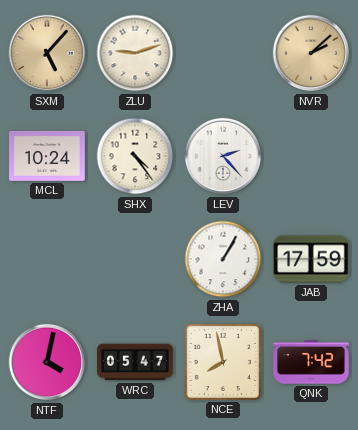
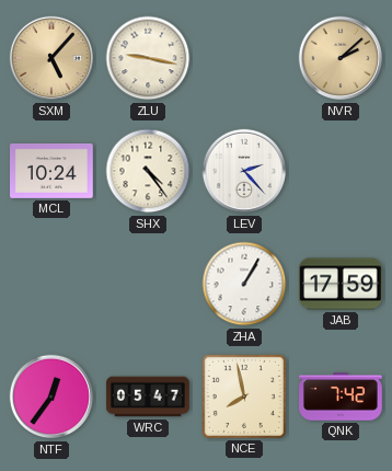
ZLU: 9:12 -> 9:17 (148, 58)
NTF: 4:02 -> 12:36 (51, 397)
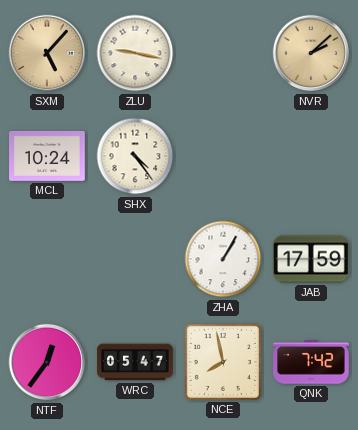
LEV: 2:23 -> none (244, 171)
